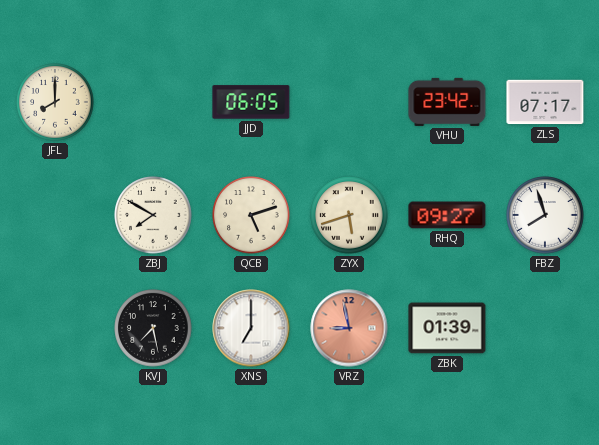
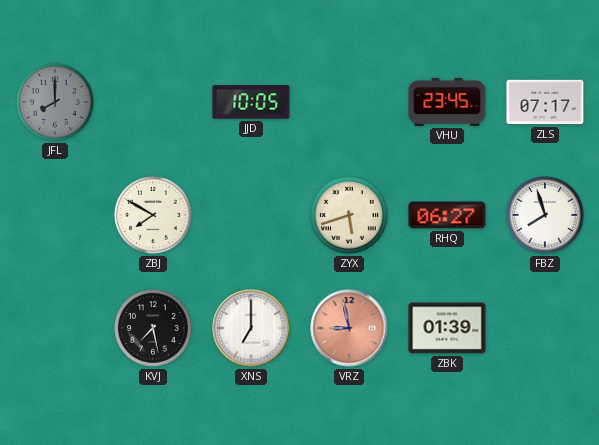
JFL dial: cream -> grey (55, 102)
JJD: 06:05 -> 10:05 (251, 102)
VHU: 23:42 -> 23:45 (447, 102)
QCB: 5:12 -> none (251, 215)
RHQ: 09:27 -> 06:27 (447, 215)
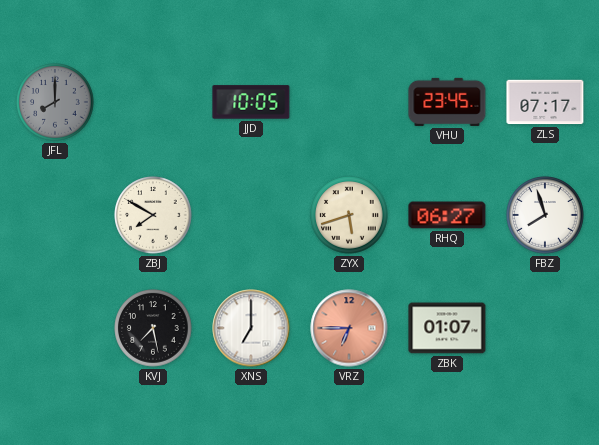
VRZ: 8:58 -> 6:45 (349, 328)
ZBK: 01:39 -> 01:07 (447, 328)
